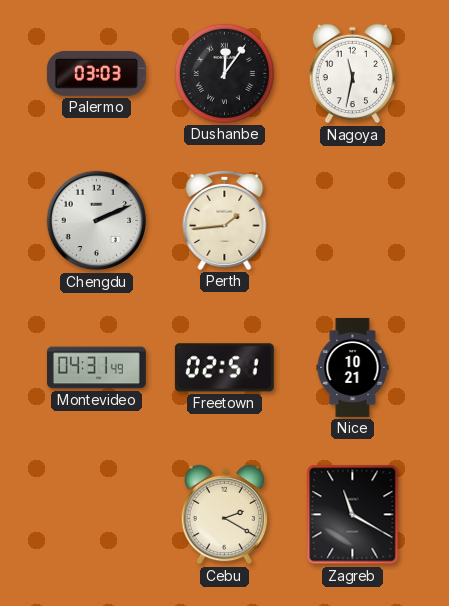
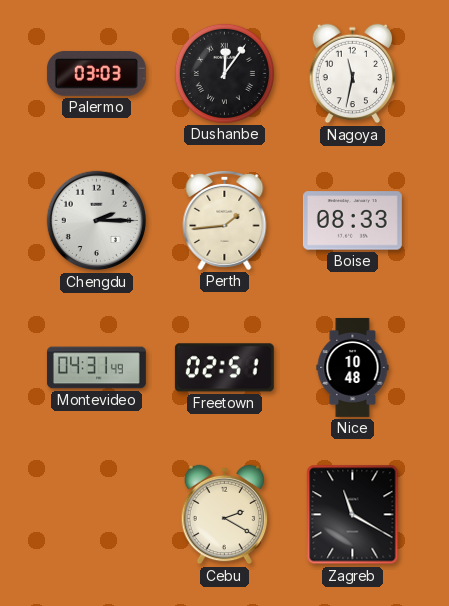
Chengdu: 2:11 -> 2:15 (97, 221)
Boise: none -> 08:33 (352, 221)
Nice: 10:21 -> 10:48 (353, 367)
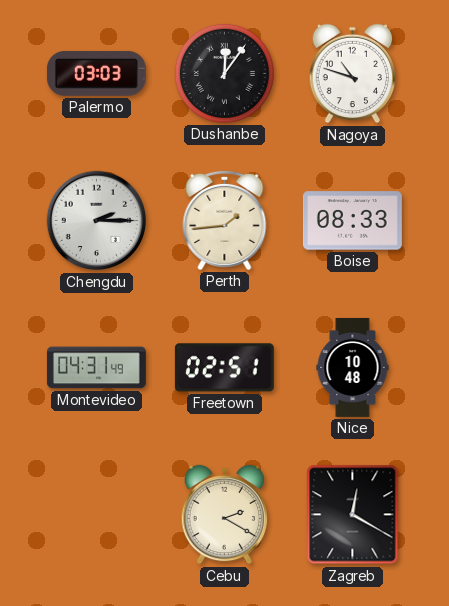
Nagoya: 11:32 -> 10:48 (353, 74)
Zagreb: 11:20 -> 12:20 (353, 515)
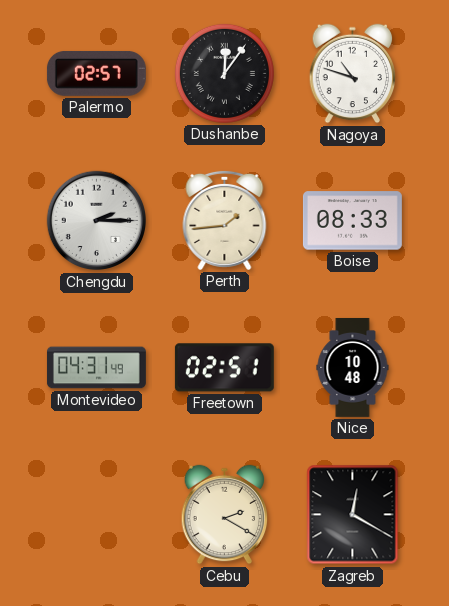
Palermo: 03:03 -> 02:57 (96, 73)
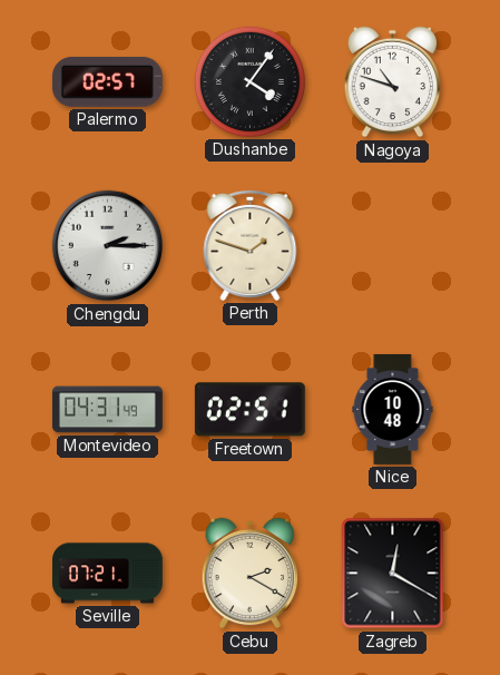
Dushanbe: 12:06 -> 4:06 (249, 81)
Perth: 1:44 -> 1:48 (251, 245)
Boise: 08:33 -> none (352, 221)
Seville: none -> 07:21 (108, 574)
